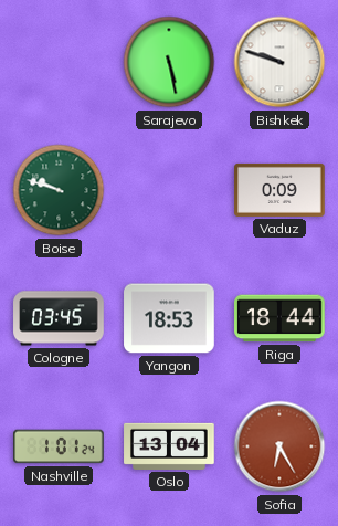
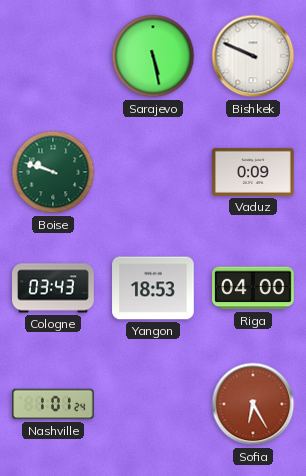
Bishkek: 9:48 -> 9:49 (253, 56)
Cologne: 03:45 -> 03:43 (53, 288)
Riga: 18:44 -> 04:00 (253, 288)
Oslo: 13:04 -> none (169, 446)
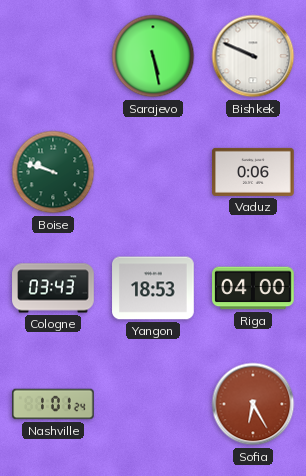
Vaduz: 0:09 -> 0:06 (253, 172)
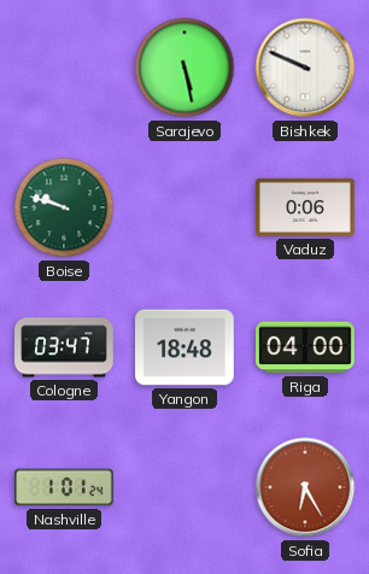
Cologne: 03:43 -> 03:47 (64, 347)
Yangon: 18:53 -> 18:48 (184, 347)
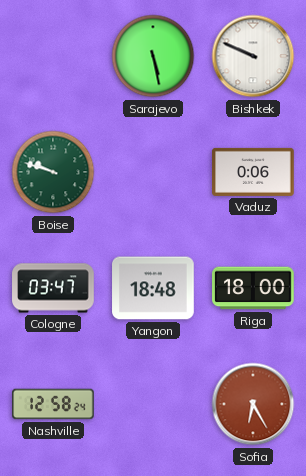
Riga: 04:00 -> 18:00 (253, 288)
Nashville: 1:01 -> 12:58 (53, 404)
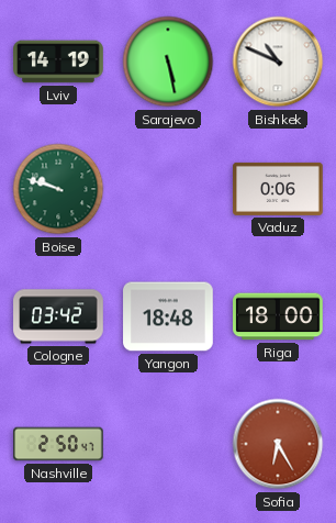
Lviv: none -> 14:19 (58, 62)
Bishkek: 9:49 -> 10:49 (278, 62)
Cologne: 03:47 -> 03:42 (58, 316)
Nashville: 12:58 -> 2:50 (58, 444)
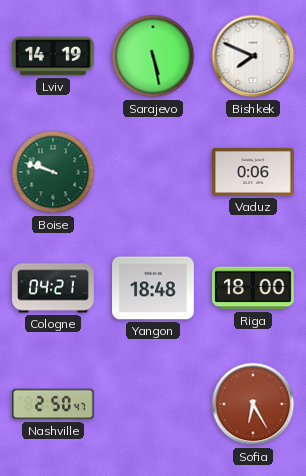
Bishkek: 10:49 -> 7:49 (253, 56)
Cologne: 03:42 -> 04:21 (53, 288)
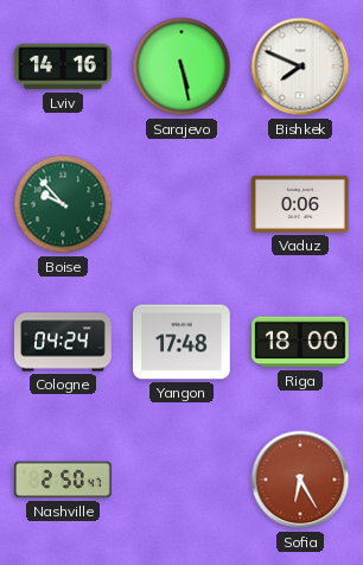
Lviv: 14:19 -> 14:16 (63, 66)
Boise: 9:48 -> 9:53 (63, 204)
Cologne: 04:21 -> 04:24 (63, 342)
Yangon: 18:48 -> 17:48 (181, 342)
